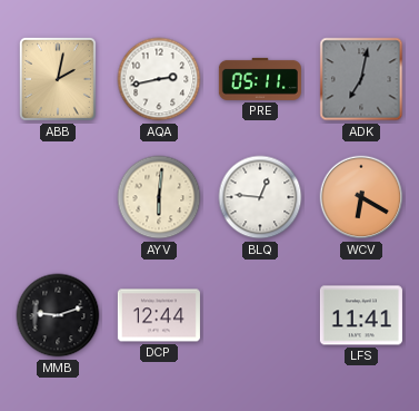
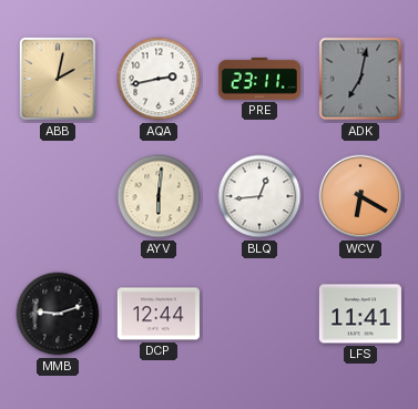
PRE: 05:11 -> 23:11 (259, 79)
BLQ: 12:46 -> 12:44 (259, 196)
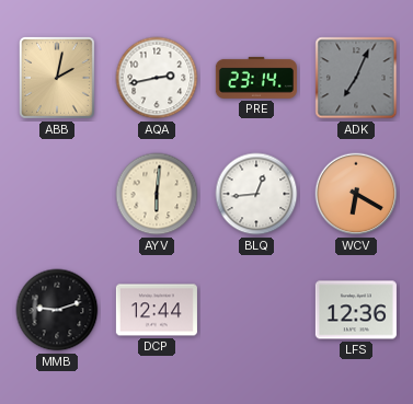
PRE: 23:11 -> 23:14 (256, 78)
ADK: 7:02 -> 7:04 (356, 78)
LFS: 11:41 -> 12:36 (356, 310)
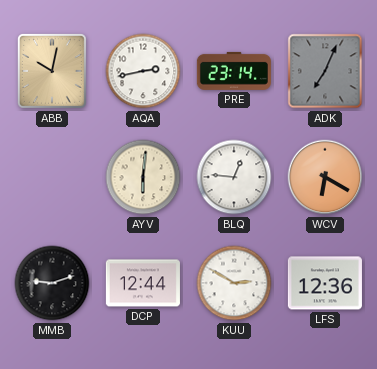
ABB: 2:02 -> 10:02 (52, 71)
BLQ: 12:44 -> 12:46 (234, 177)
KUU: none -> 2:50 (234, 283)
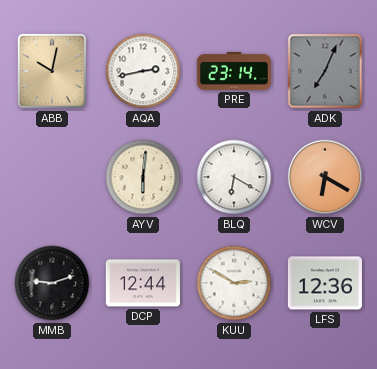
BLQ: 12:46 -> 6:20 (234, 177)
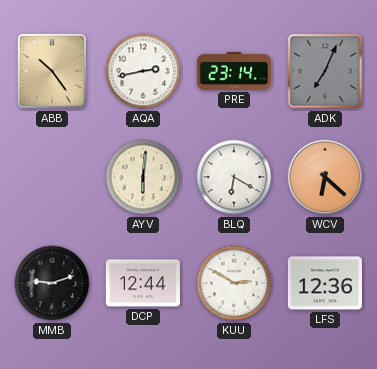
ABB: 10:02 -> 10:24 (52, 71)
WCV: 6:20 -> 6:22 (325, 177)
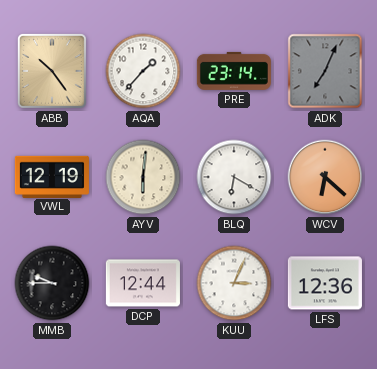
AQA: 2:43 -> 1:37 (143, 71)
VWL: none -> 12:19 (52, 176)
MMB: 9:12 -> 9:45 (52, 283)
KUU: 2:50 -> 3:04 (234, 283)
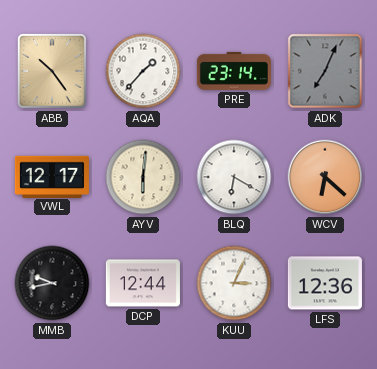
VWL: 12:19 -> 12:17 (52, 176)
MMB: 9:45 -> 9:43 (52, 283)
